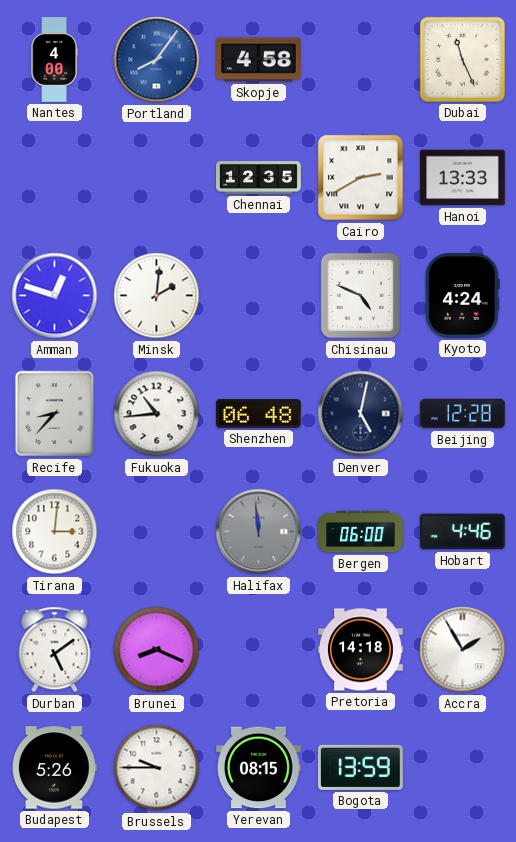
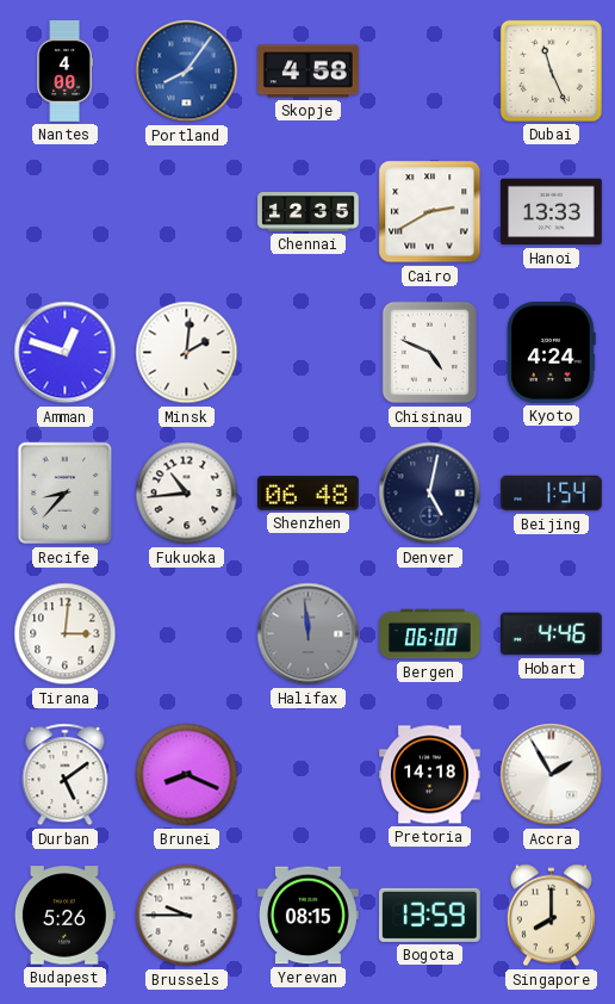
Beijing: 12:28 -> 1:54 (552, 494)
Singapore: none -> 8:00 (551, 916)
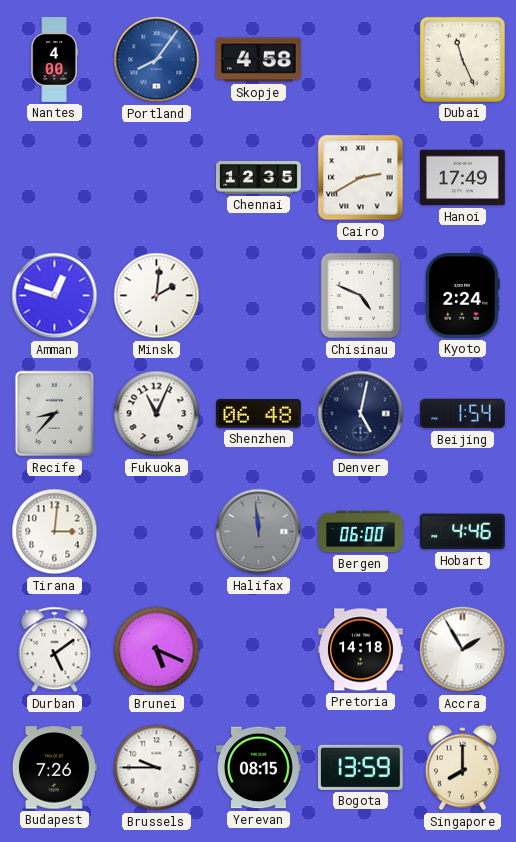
Hanoi: 13:33 -> 17:49 (463, 178)
Kyoto: 4:24 -> 2:24 (463, 296)
Fukuoka: 10:44 -> 11:04 (157, 414)
Brunei: 8:19 -> 5:19 (157, 650)
Budapest: 5:26 -> 7:26 (54, 768)
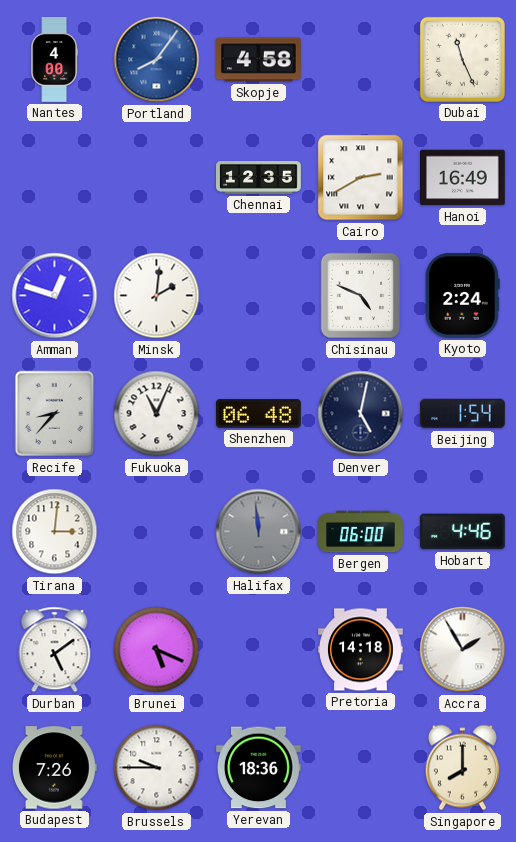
Hanoi: 17:49 -> 16:49 (463, 178)
Yerevan: 08:15 -> 18:36 (259, 768)
Bogota: 13:59 -> none (360, 767)
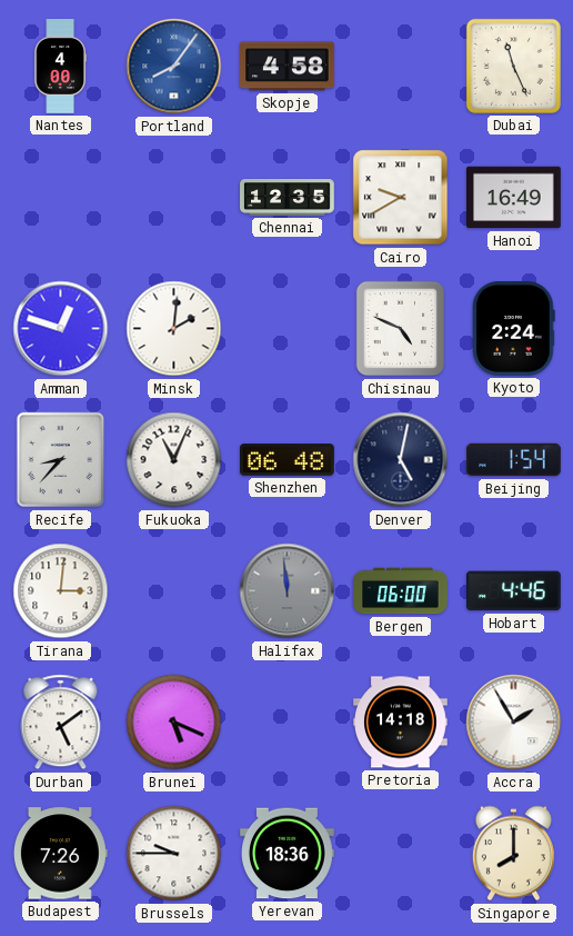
Cairo: 2:40 -> 9:40 (401, 198)
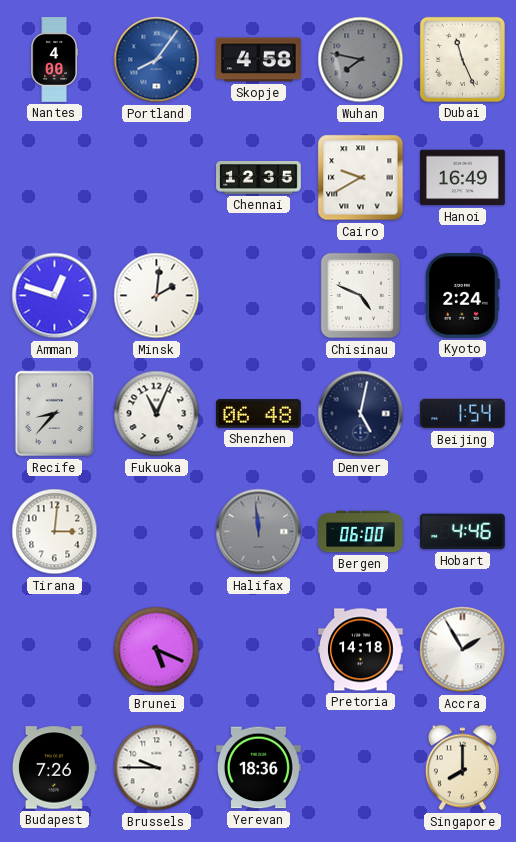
Wuhan: none -> 7:47 (361, 60)
Durban: 5:09 -> none (61, 723)
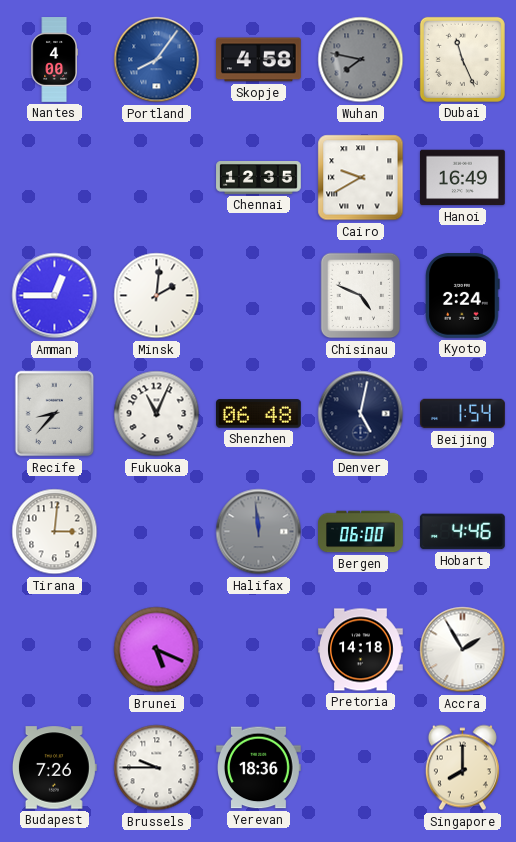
Amman: 12:48 -> 12:45 (55, 296)
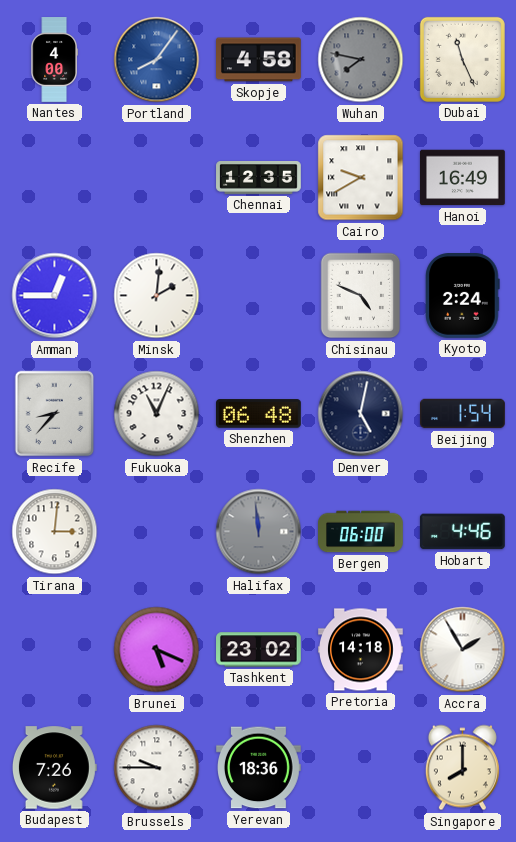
Tashkent: none -> 23:02 (259, 650)
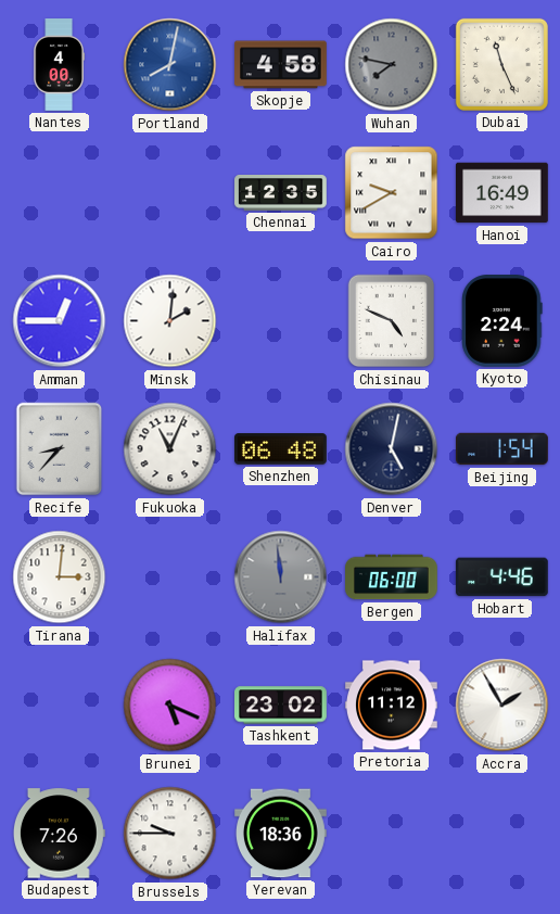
Portland: 8:06 -> 8:02 (170, 65)
Pretoria: 14:18 -> 11:12 (392, 706)
Singapore: 8:00 -> none (462, 768)
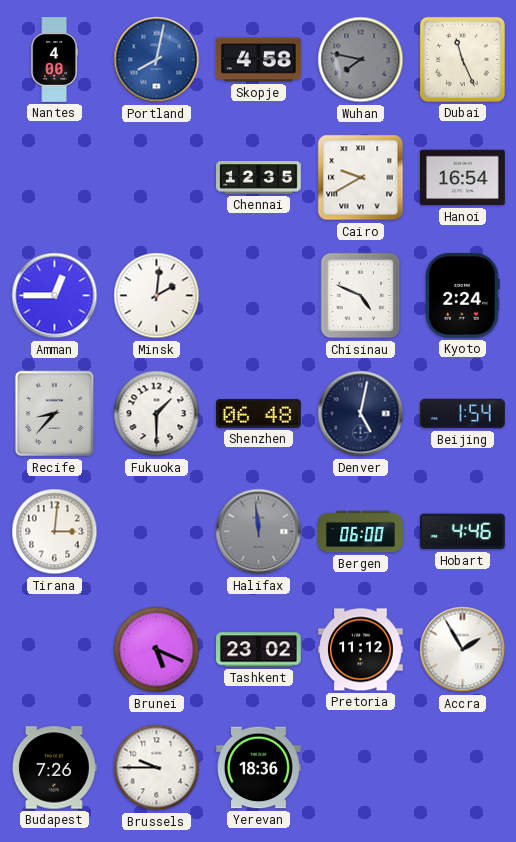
Hanoi: 16:49 -> 16:54 (463, 178)
Fukuoka: 11:04 -> 1:30 (157, 414)
